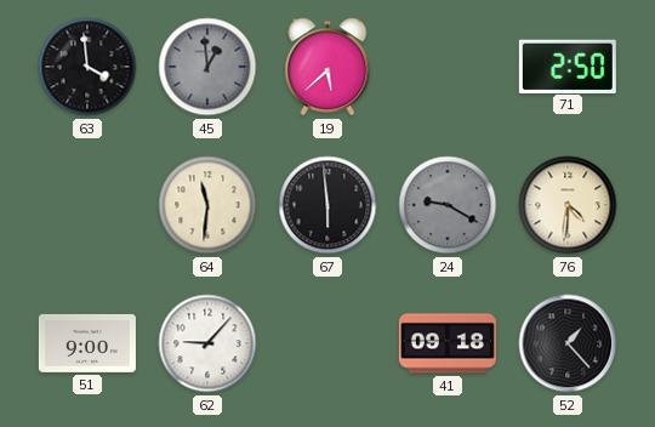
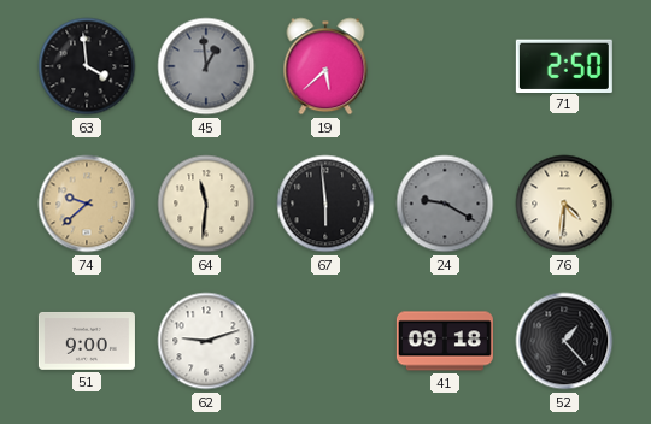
74: none -> 9:38 (87, 204)
62: 9:07 -> 9:12 (206, 341)
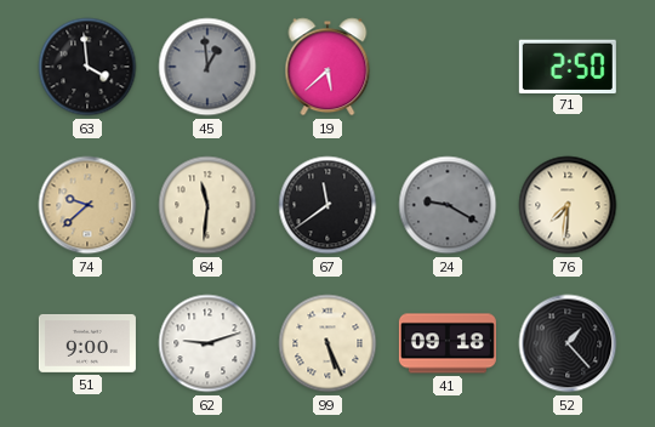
67: 5:59 -> 11:39 (327, 205)
76: 4:31 -> 7:31 (568, 205)
99: none -> 5:26 (327, 343)
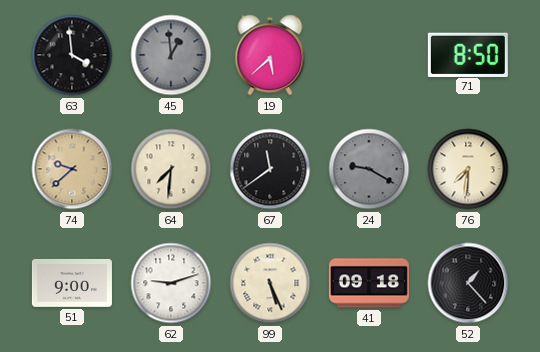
71: 2:50 -> 8:50 (468, 54)
64: 11:31 -> 7:31 (171, 169)
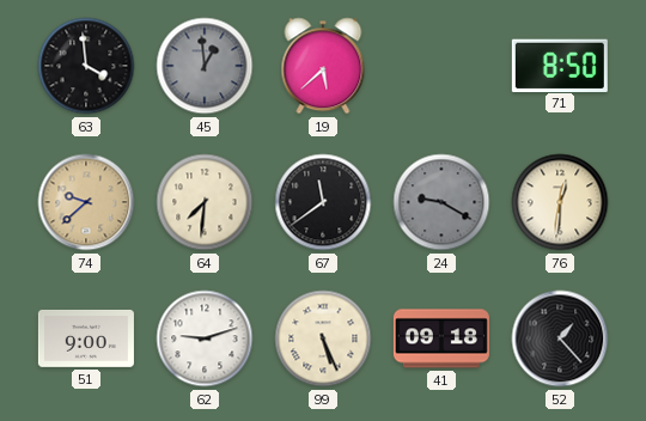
76: 7:31 -> 12:31 (560, 202)
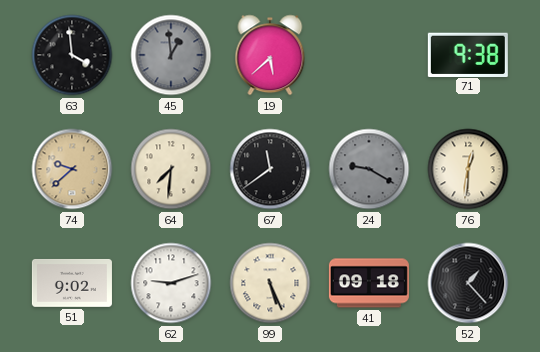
71: 8:50 -> 9:38 (468, 54)
51: 9:00 -> 9:02 (72, 283)
